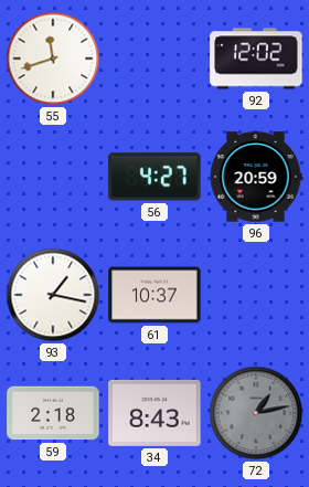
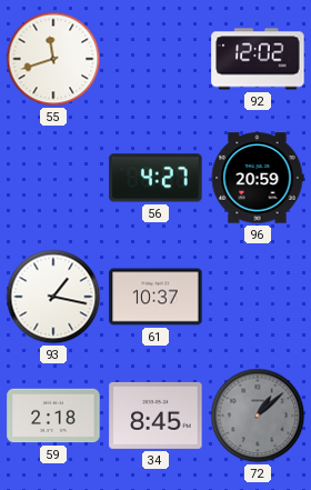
34: 8:43 -> 8:45 (155, 416)
72: 1:13 -> 1:08 (258, 416)
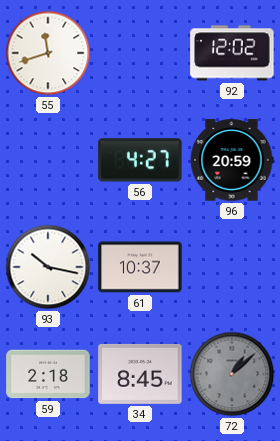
93: 1:17 -> 10:17 (48, 267)
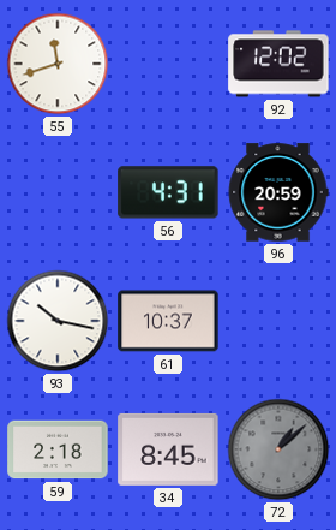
56: 4:27 -> 4:31 (168, 192)
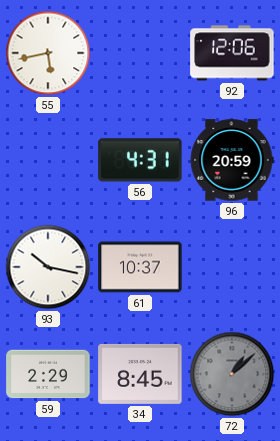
55: 11:42 -> 5:43 (48, 53)
92: 12:02 -> 12:06 (232, 53)
59: 2:18 -> 2:29 (48, 374)
